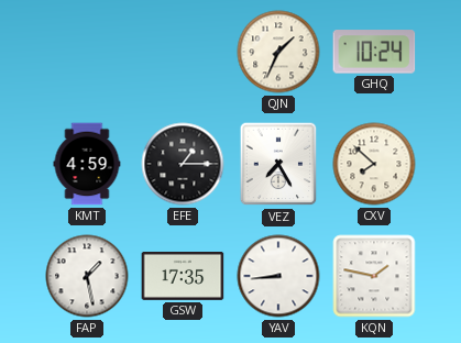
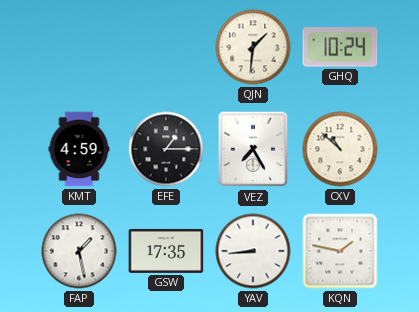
QJN: 1:34 -> 1:31 (253, 47)
CXV: 7:52 -> 10:52 (340, 149)
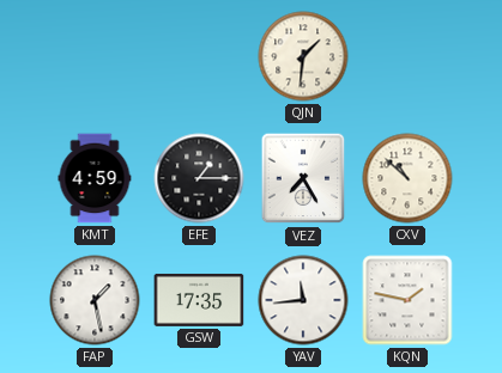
GHQ: 10:24 -> none (340, 47)
YAV: 8:44 -> 11:44 (303, 300)
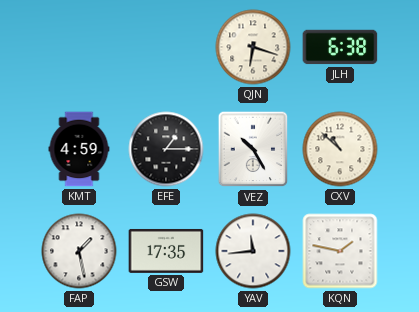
QJN: 1:31 -> 6:18 (253, 47)
JLH: none -> 6:38 (340, 47)
VEZ: 7:25 -> 10:25 (253, 149)
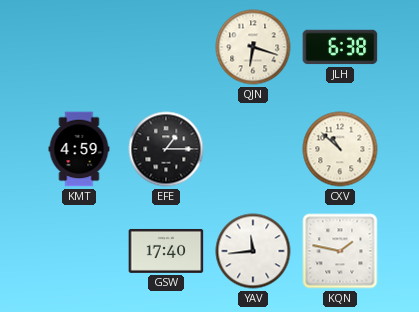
VEZ: 10:25 -> none (253, 149)
FAP: 1:28 -> none (79, 251)
GSW: 17:35 -> 17:40 (166, 251)
